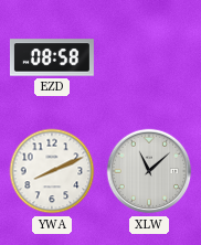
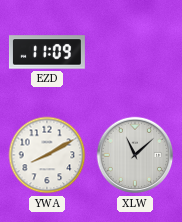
EZD: 08:58 -> 11:09 (47, 52)
YWA: 8:11 -> 8:10 (47, 155)
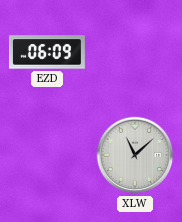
EZD: 11:09 -> 06:09 (47, 52)
YWA: 8:10 -> none (47, 155)
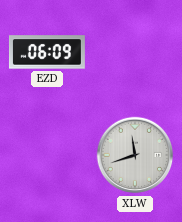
XLW: 11:08 -> 11:42 (135, 155)
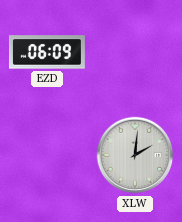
XLW: 11:42 -> 2:01 (135, 155)
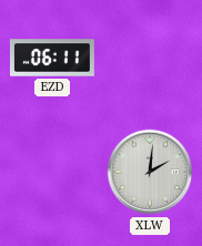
EZD: 06:09 -> 06:11 (52, 58)
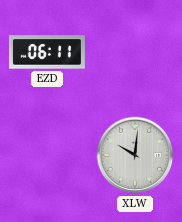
XLW: 2:01 -> 10:01 (135, 155)
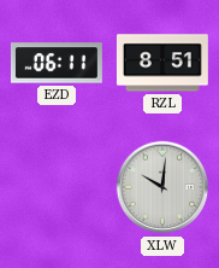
RZL: none -> 8:51 (162, 63)
